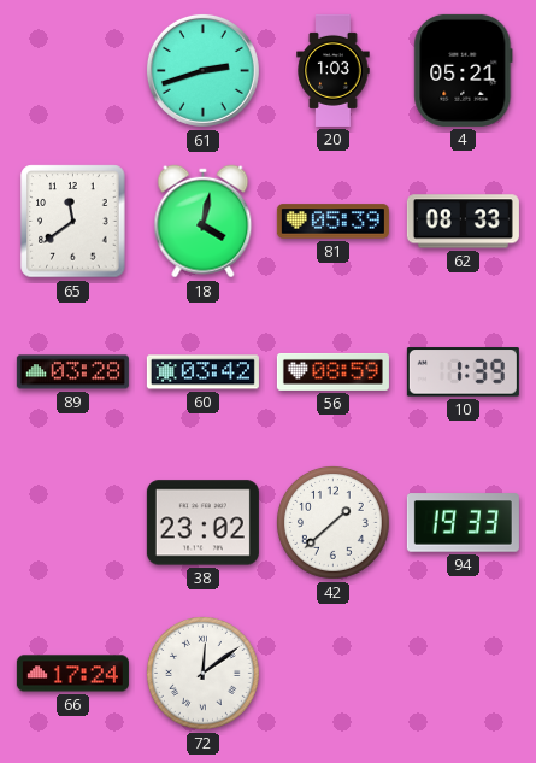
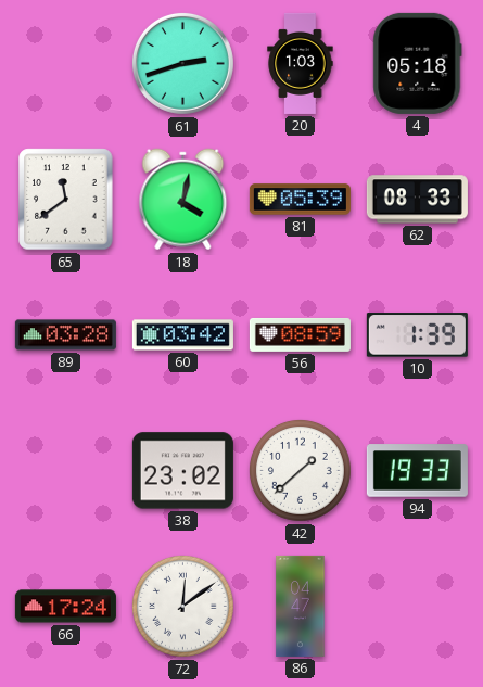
4: 05:21 -> 05:18 (418, 63)
86: none -> 04:47 (301, 606)
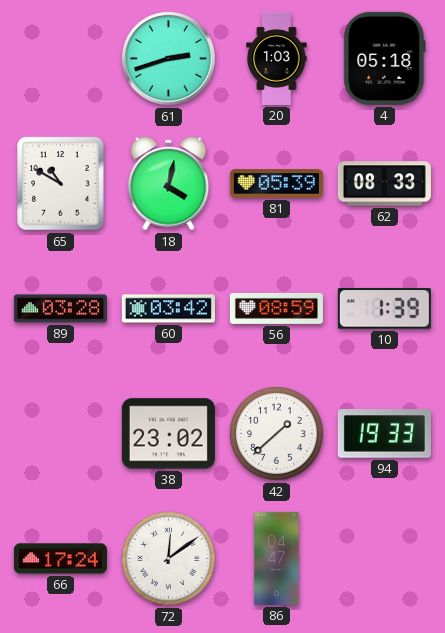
65: 11:39 -> 10:50 (61, 184)
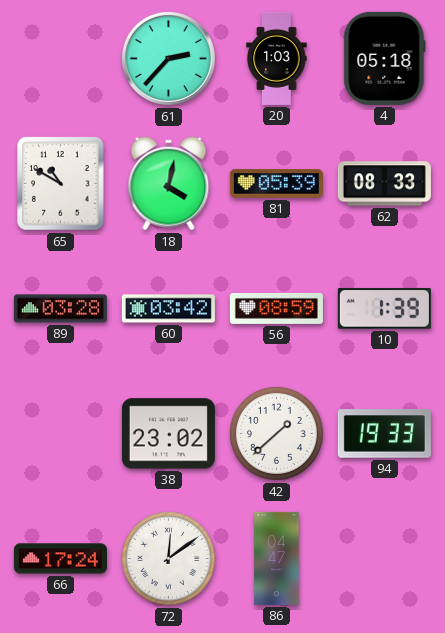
61: 2:42 -> 2:37 (168, 58)
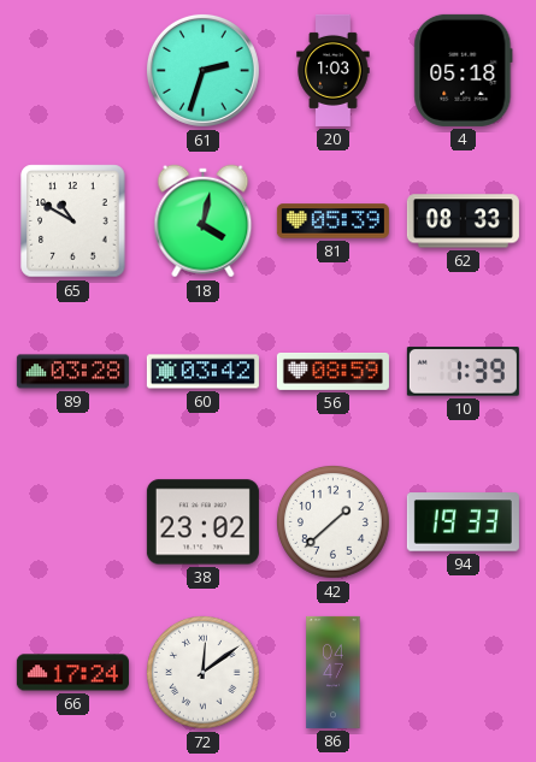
61: 2:37 -> 2:33 (202, 70)
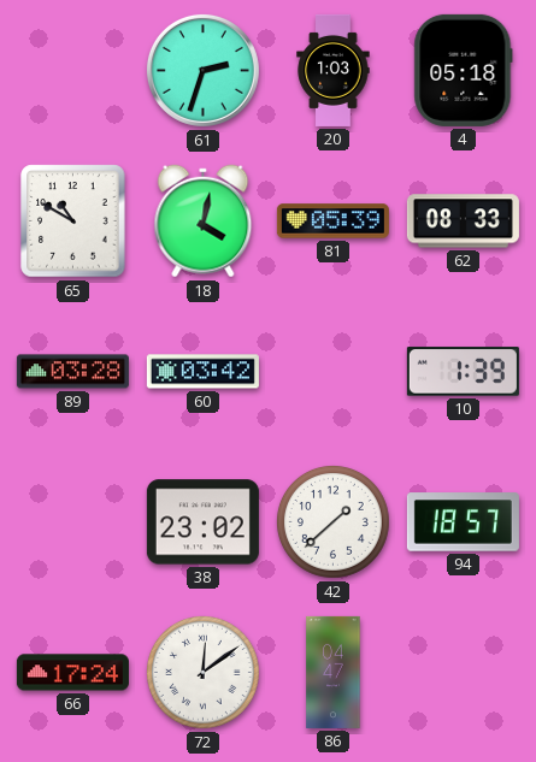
56: 08:59 -> none (332, 371)
94: 19:33 -> 18:57 (463, 522)
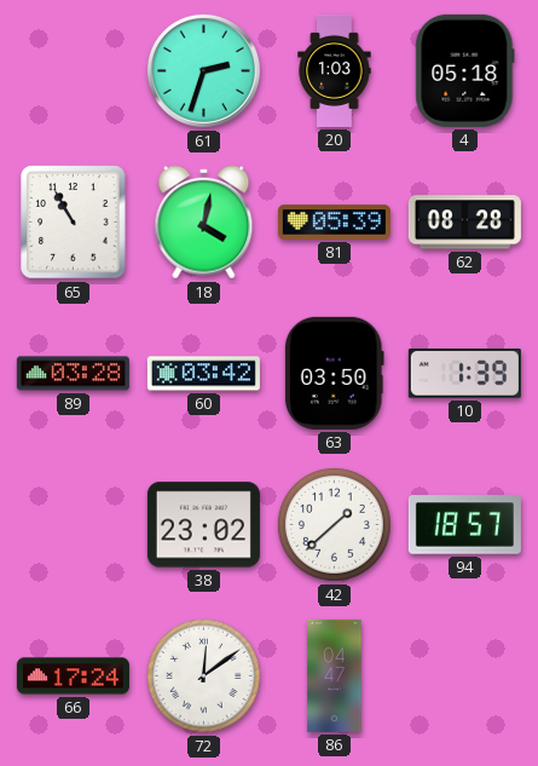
65: 10:50 -> 10:55 (74, 223)
62: 08:33 -> 08:28 (464, 223)
63: none -> 03:50 (334, 373)
